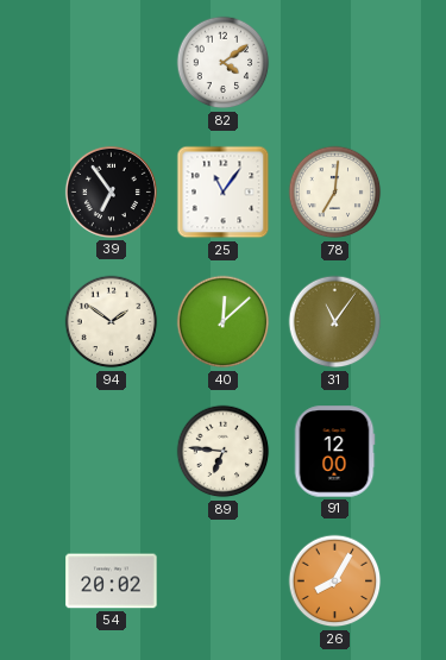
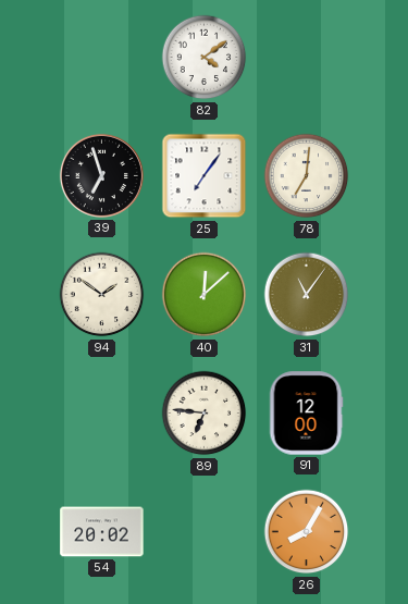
39: 6:54 -> 6:57 (101, 175)
25: 11:06 -> 7:06 (205, 176)
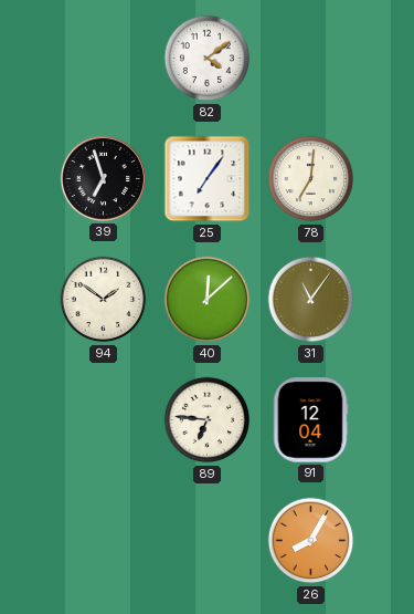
91: 12:00 -> 12:04 (310, 420)
54: 20:02 -> none (102, 532)
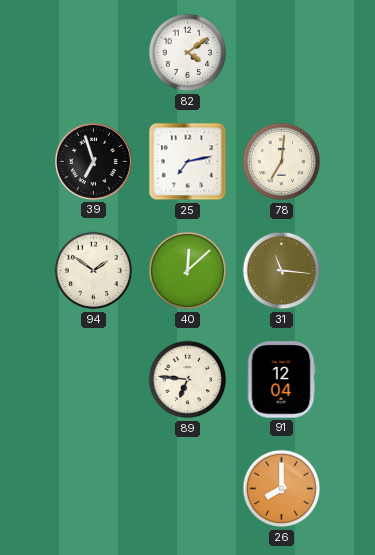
25: 7:06 -> 7:13 (188, 162)
31: 11:06 -> 11:16 (282, 271)
26: 8:05 -> 8:00 (282, 489)
